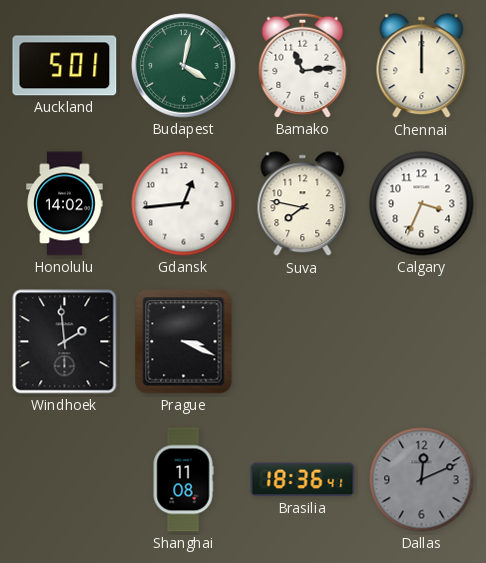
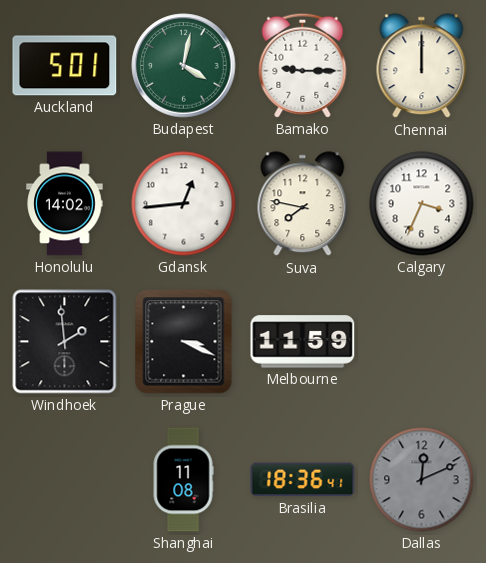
Bamako: 11:14 -> 9:15 (303, 65)
Melbourne: none -> 11:59 (303, 342)
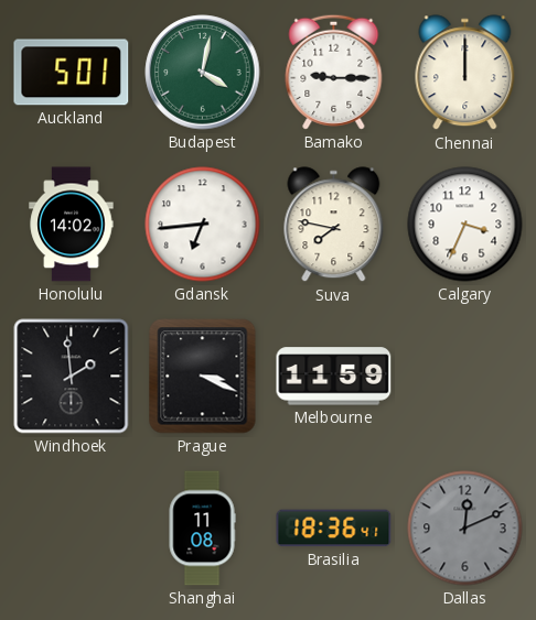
Gdansk: 12:44 -> 6:44 (203, 225)
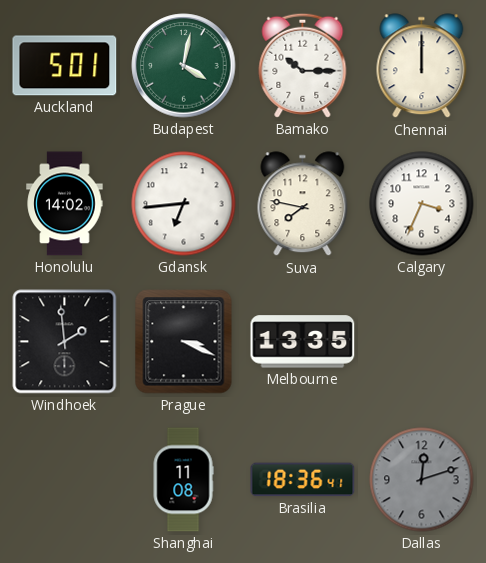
Bamako: 9:15 -> 10:15 (303, 65)
Melbourne: 11:59 -> 13:35 (303, 342)
Dallas: 12:11 -> 12:12 (422, 480)
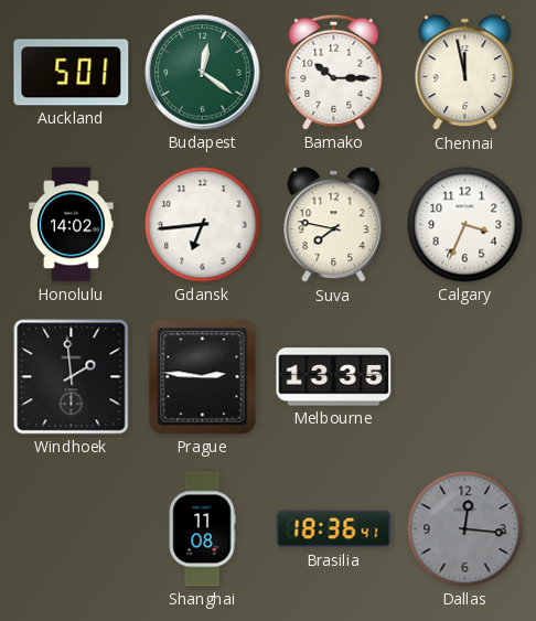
Budapest: 4:02 -> 12:21 (203, 73)
Chennai: 12:00 -> 11:58 (465, 73)
Prague: 3:19 -> 2:46 (203, 377)
Dallas: 12:12 -> 12:16 (465, 529)
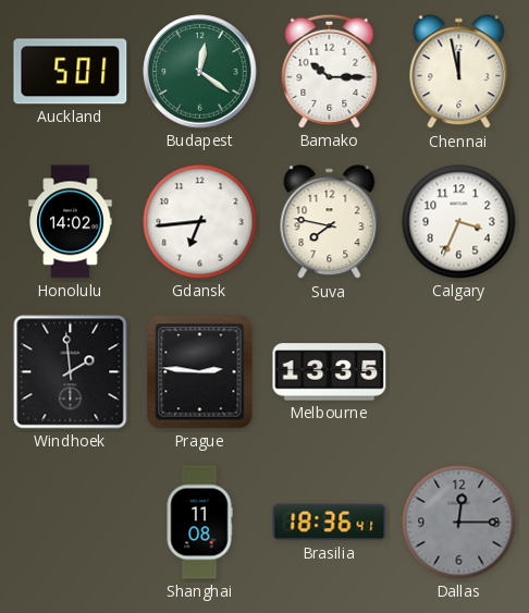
Dallas: 12:16 -> 12:15 (459, 523)
